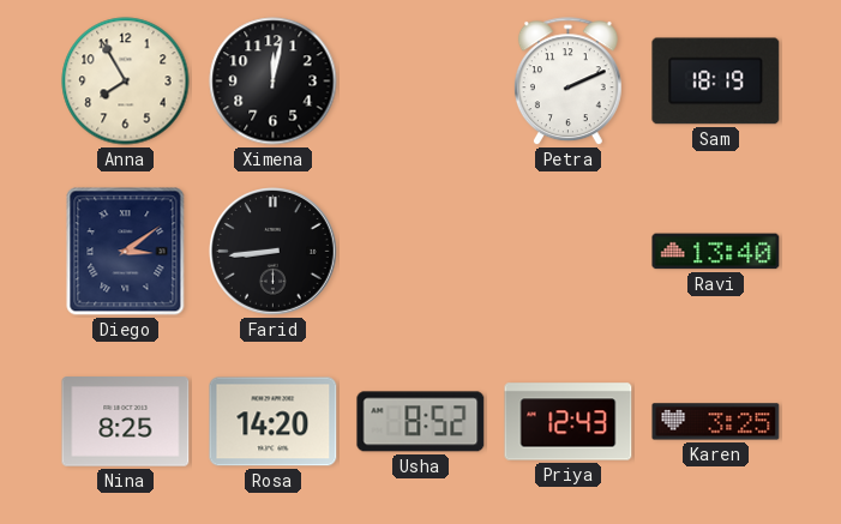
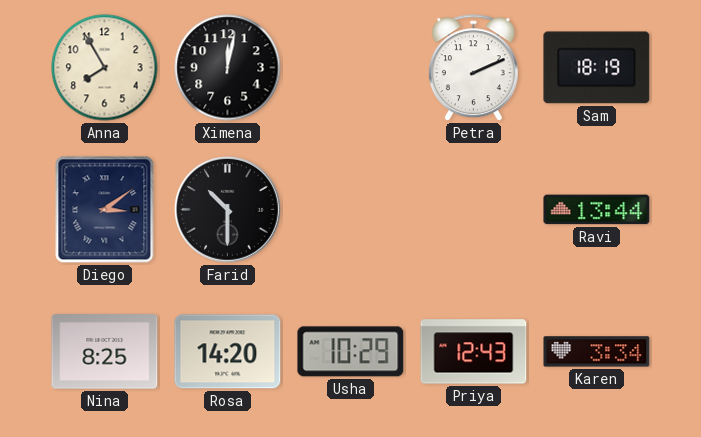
Farid: 8:44 -> 10:30 (228, 210)
Ravi: 13:40 -> 13:44 (597, 210)
Usha: 8:52 -> 10:29 (351, 352)
Karen: 3:25 -> 3:34 (597, 352)
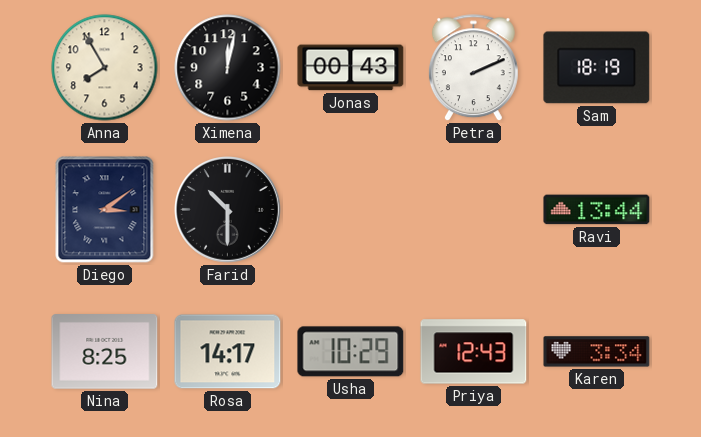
Jonas: none -> 00:43 (351, 68)
Rosa: 14:20 -> 14:17 (228, 352)
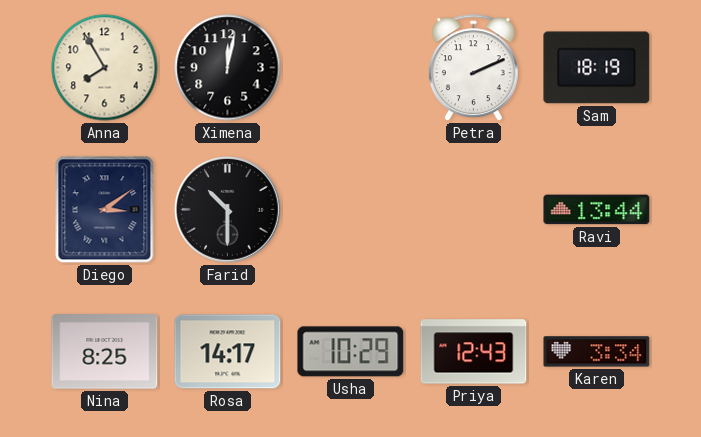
Jonas: 00:43 -> none (351, 68)
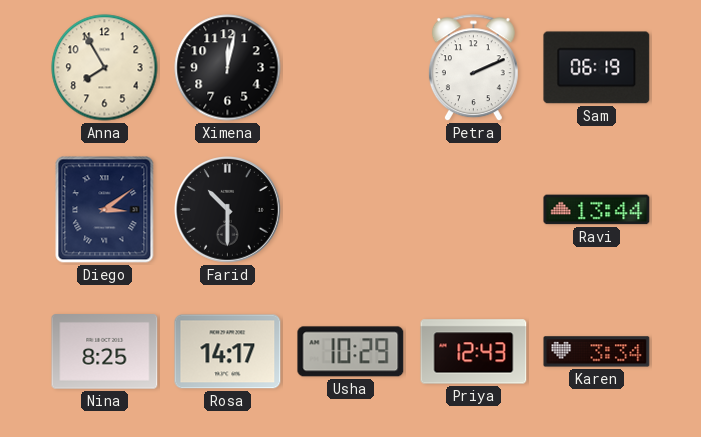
Sam: 18:19 -> 06:19 (597, 68)
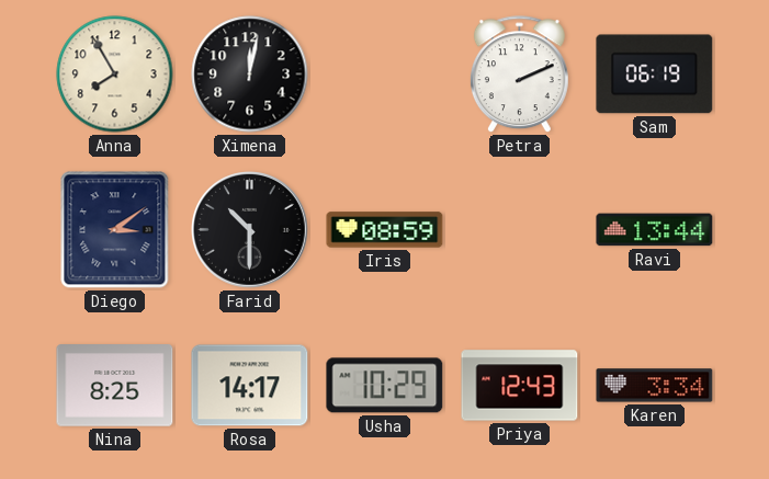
Iris: none -> 08:59 (385, 230)
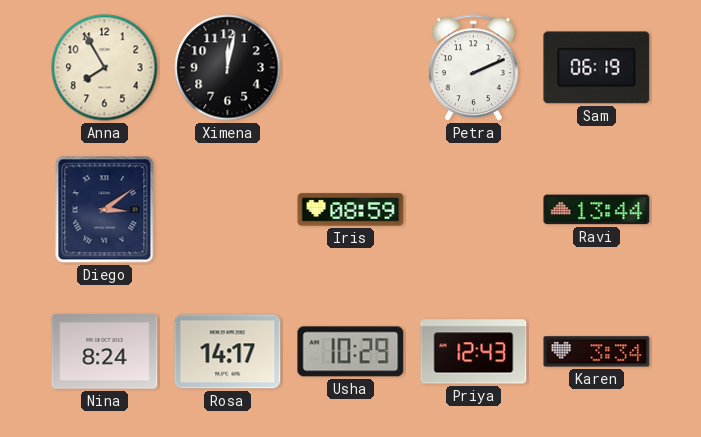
Farid: 10:30 -> none (250, 230)
Nina: 8:25 -> 8:24 (105, 352)
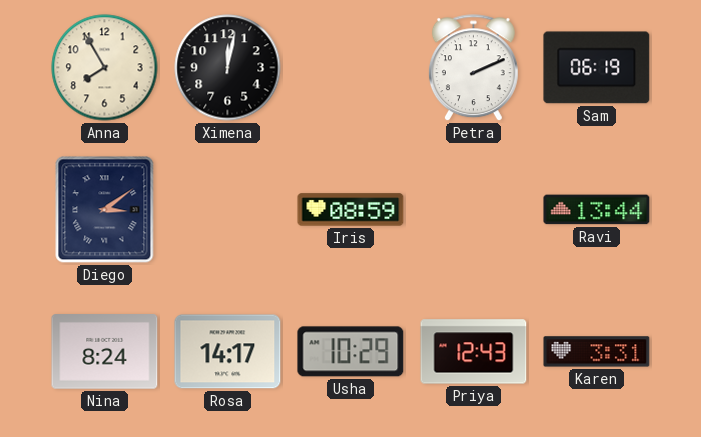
Karen: 3:34 -> 3:31 (597, 352)
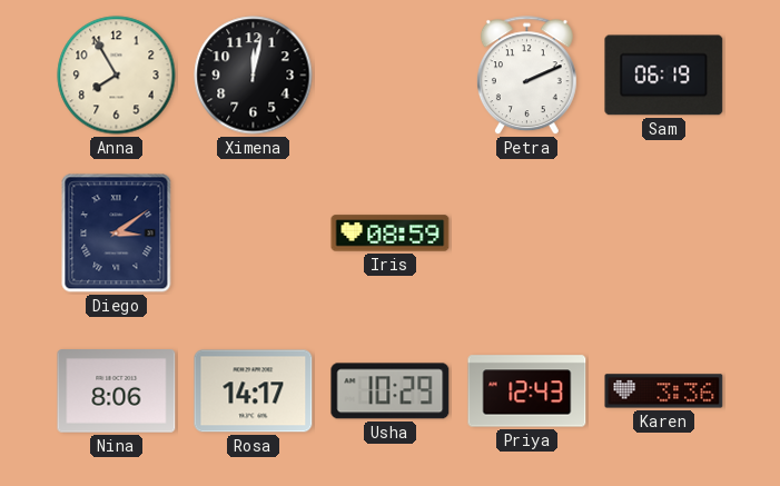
Ravi: 13:44 -> none (597, 210)
Nina: 8:24 -> 8:06 (117, 391)
Karen: 3:31 -> 3:36 (664, 391)
